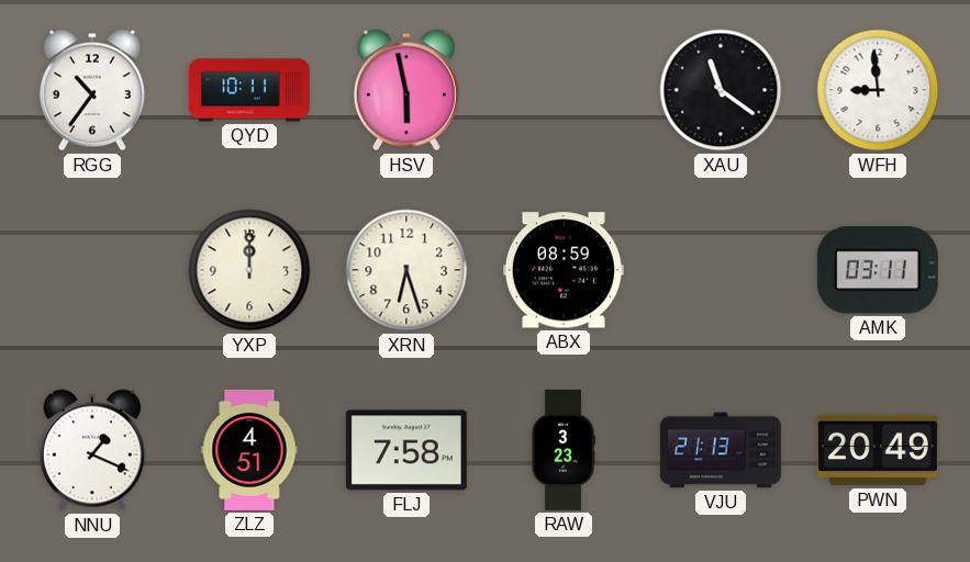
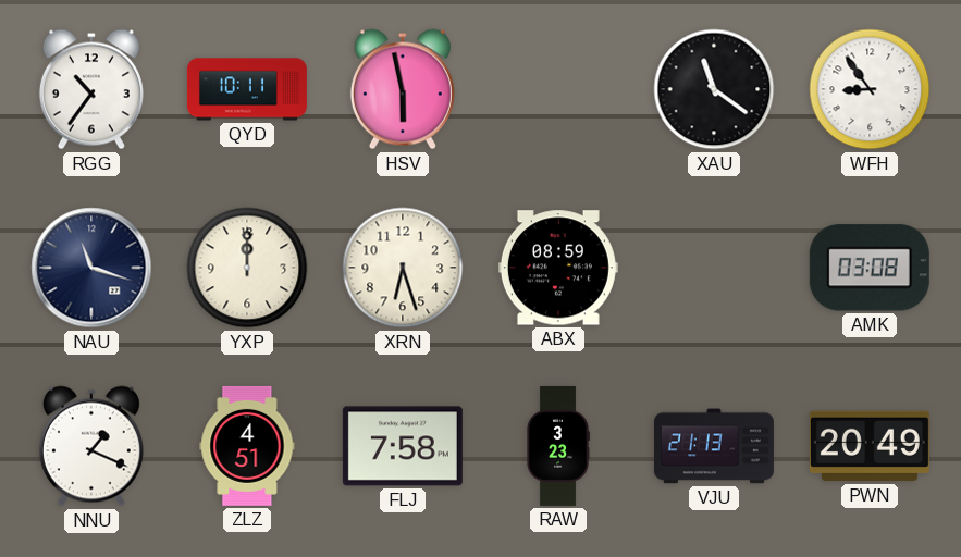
WFH: 8:59 -> 8:54 (870, 89)
NAU: none -> 11:18 (91, 268)
AMK: 03:11 -> 03:08 (870, 268)
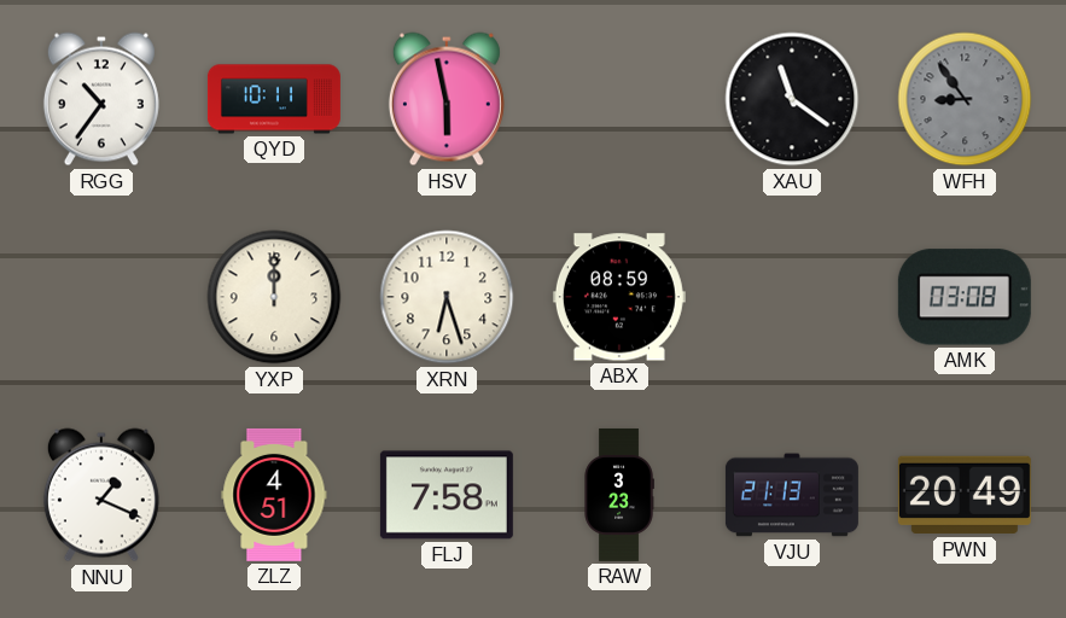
WFH dial: white -> grey (965, 99)
NAU: 11:18 -> none (91, 268)
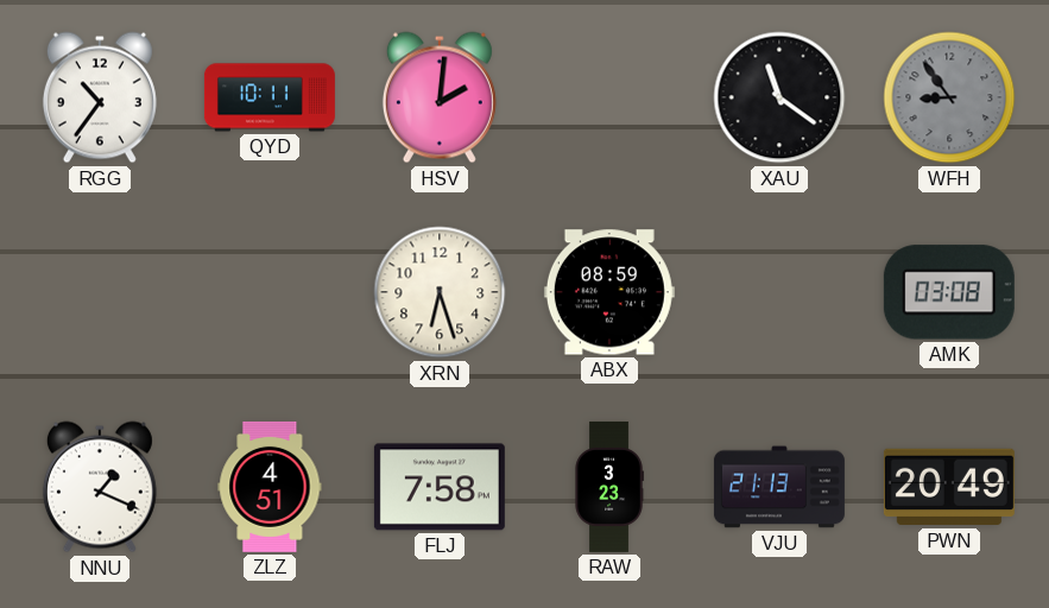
HSV: 5:58 -> 2:01 (440, 97)
YXP: 12:00 -> none (274, 297)
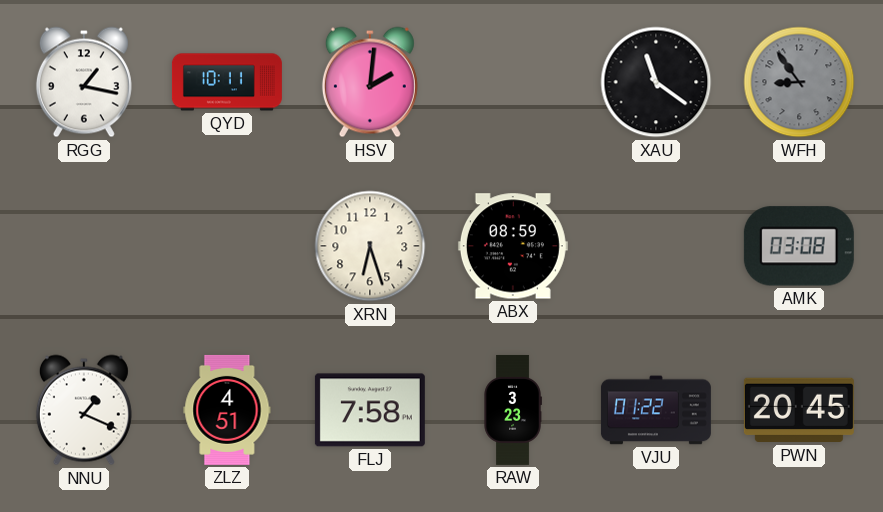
RGG: 10:36 -> 1:17 (84, 82)
VJU: 21:13 -> 01:22 (656, 410)
PWN: 20:49 -> 20:45 (799, 410)
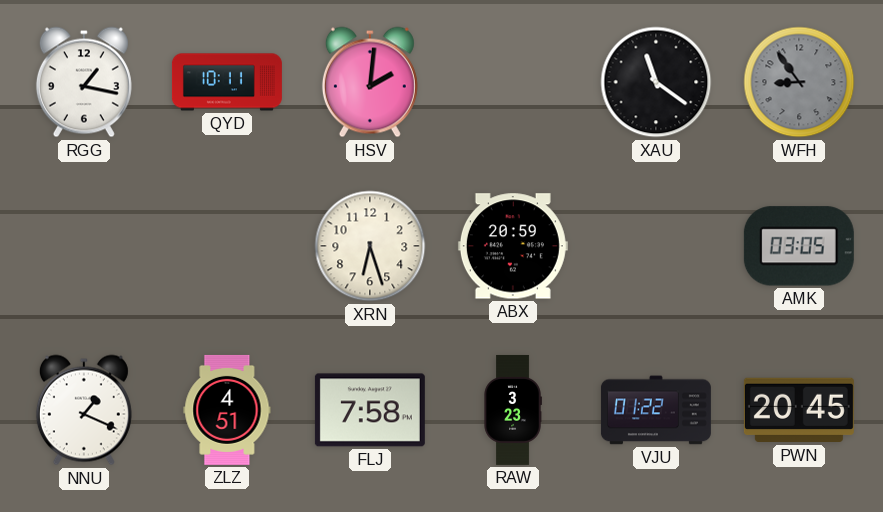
ABX: 08:59 -> 20:59 (513, 246)
AMK: 03:08 -> 03:05 (799, 246)
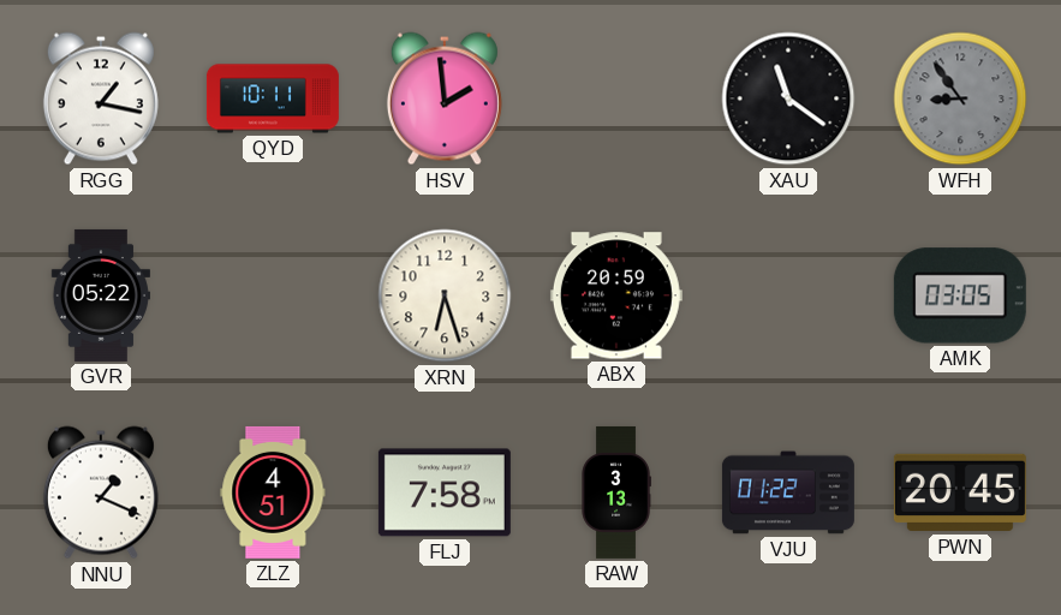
HSV: 2:01 -> 1:59 (445, 98)
GVR: none -> 05:22 (101, 295)
RAW: 3:23 -> 3:13 (616, 492)
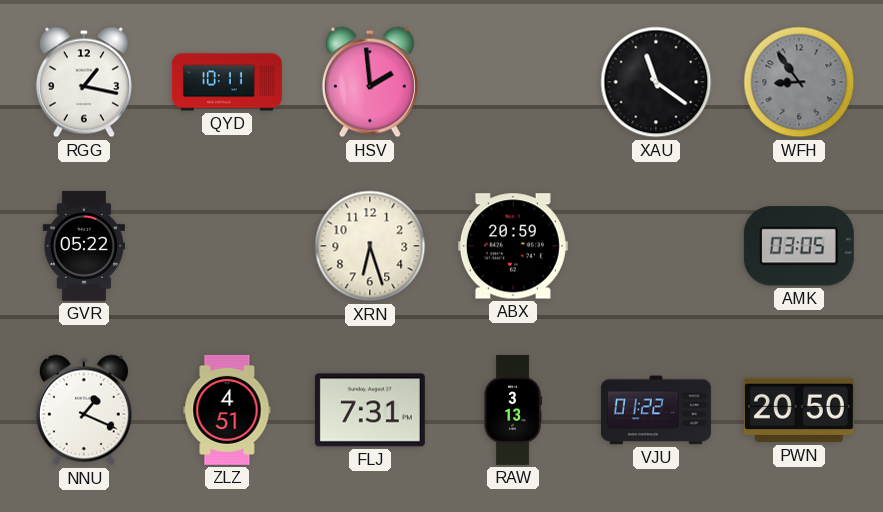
FLJ: 7:58 -> 7:31 (370, 410)
PWN: 20:45 -> 20:50 (799, 410)
